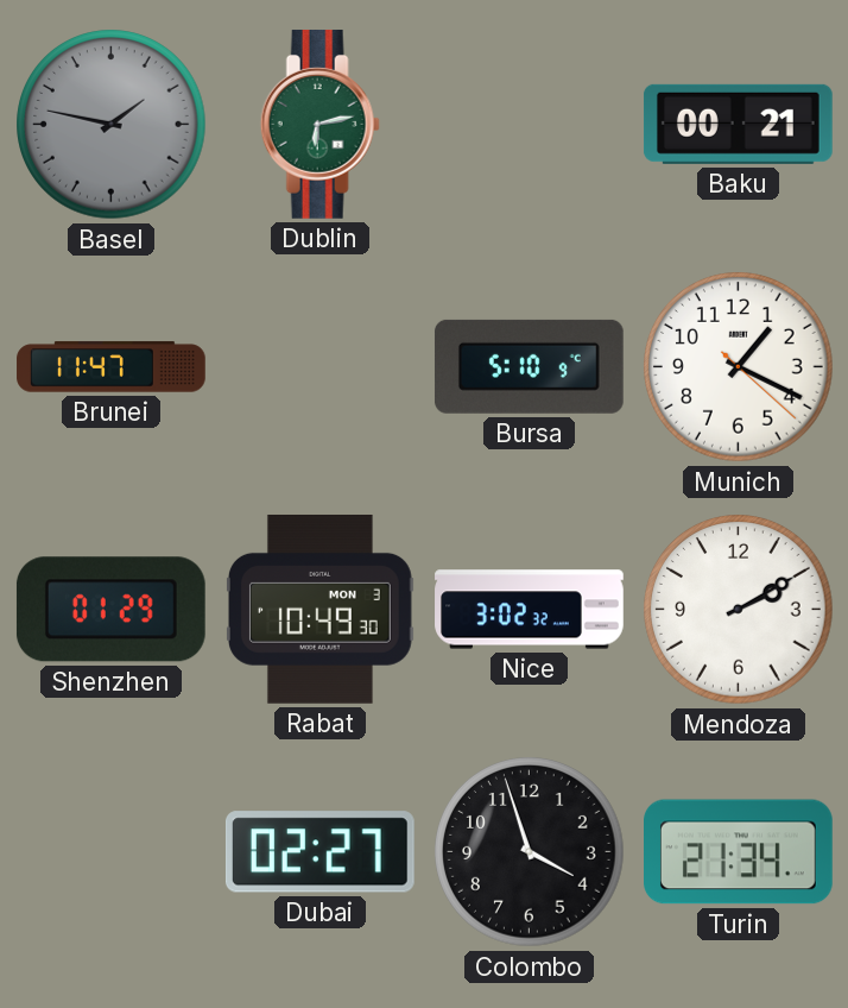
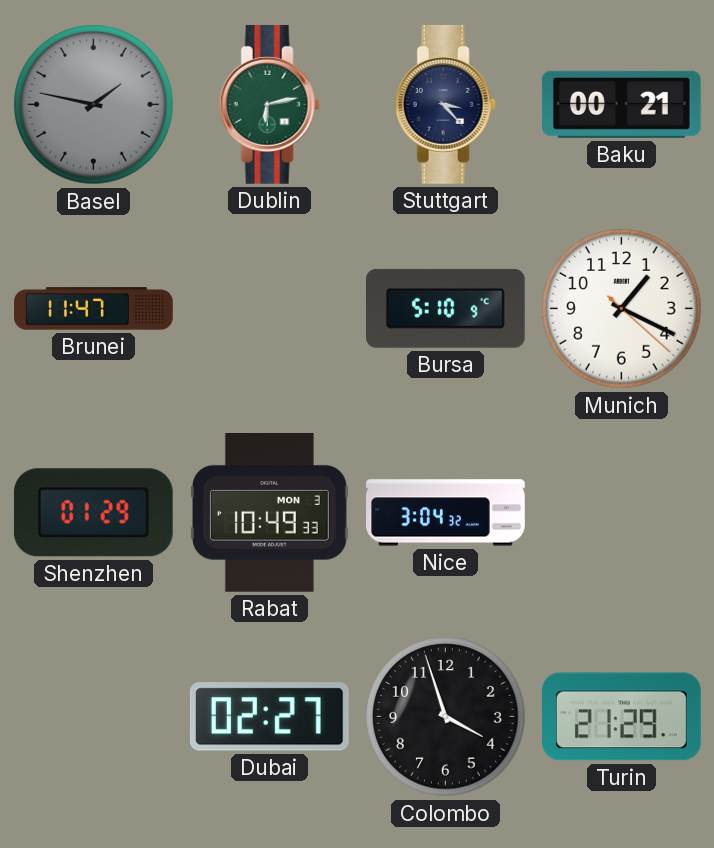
Stuttgart: none -> 3:23 (445, 104)
Rabat: 10:49:30 -> 10:49:33 (269, 512)
Nice: 3:02 -> 3:04 (446, 513)
Mendoza: 2:10 -> none (739, 610)
Turin: 21:34 -> 21:29 (622, 717)
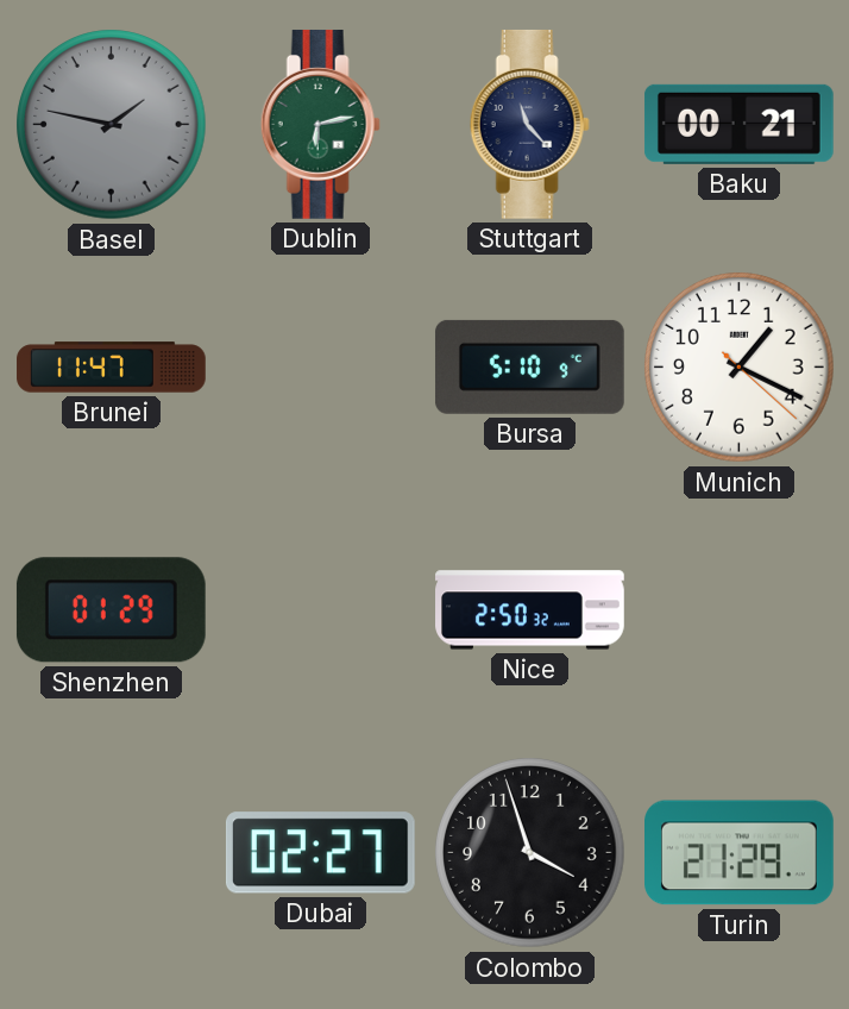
Stuttgart: 3:23 -> 11:23 (529, 124)
Rabat: 10:49 -> none (269, 512)
Nice: 3:04 -> 2:50 (530, 610)
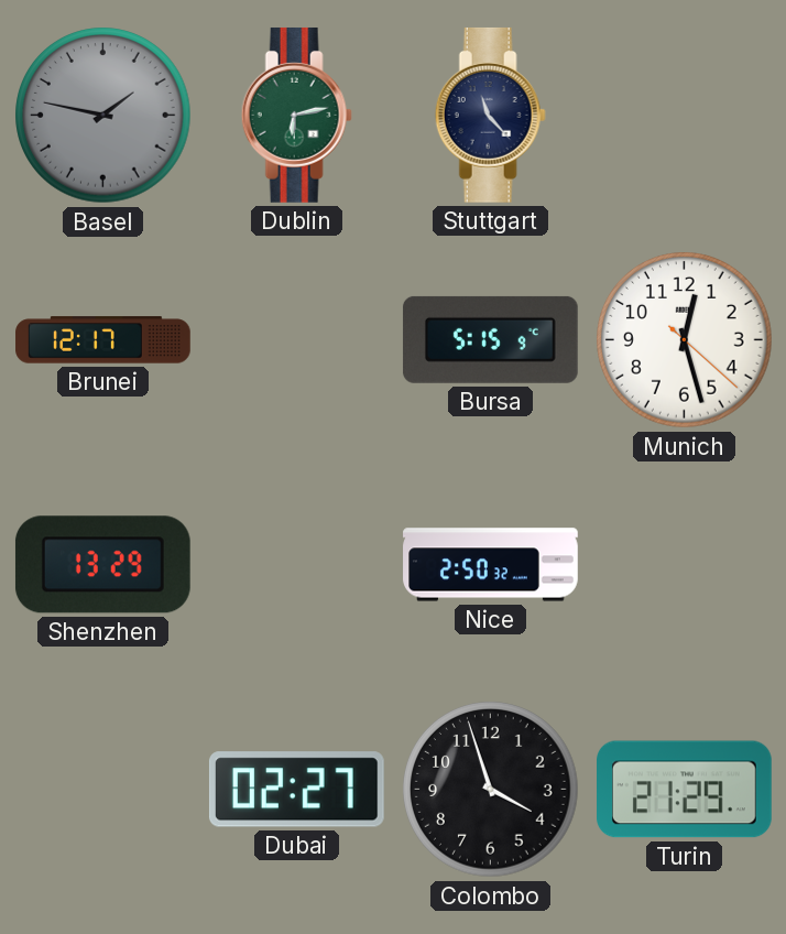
Baku: 00:21 -> none (738, 124)
Brunei: 11:47 -> 12:17 (103, 340)
Bursa: 5:10 -> 5:15 (490, 339)
Munich: 1:19 -> 12:27 (685, 340)
Shenzhen: 01:29 -> 13:29 (102, 565)
